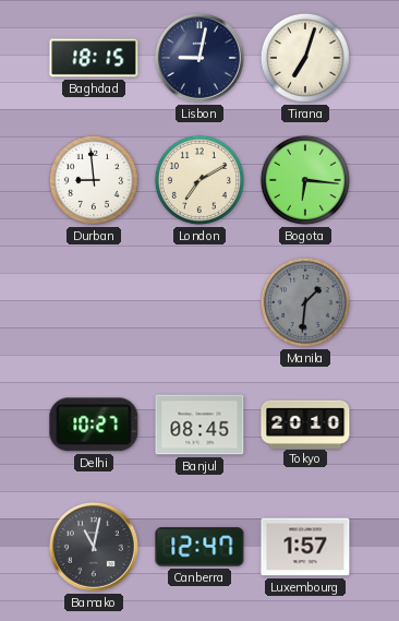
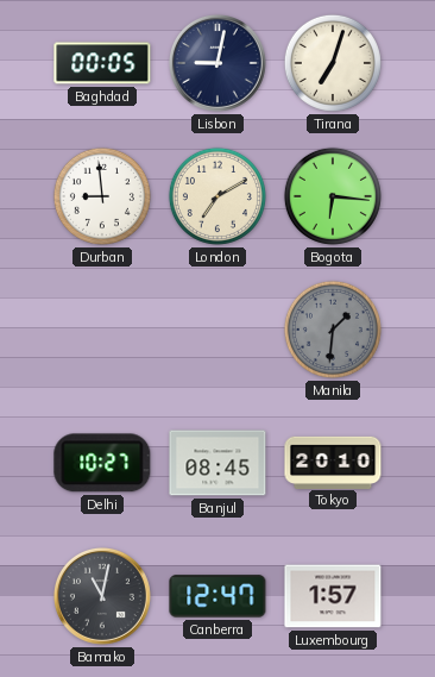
Baghdad: 18:15 -> 00:05 (102, 63)
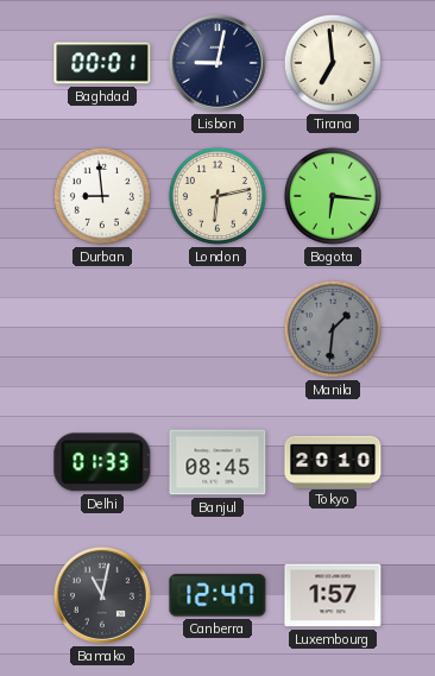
Baghdad: 00:05 -> 00:01 (102, 63)
Tirana: 7:03 -> 6:59 (333, 63)
London: 7:10 -> 6:13 (218, 196)
Delhi: 10:27 -> 01:33 (102, 462)
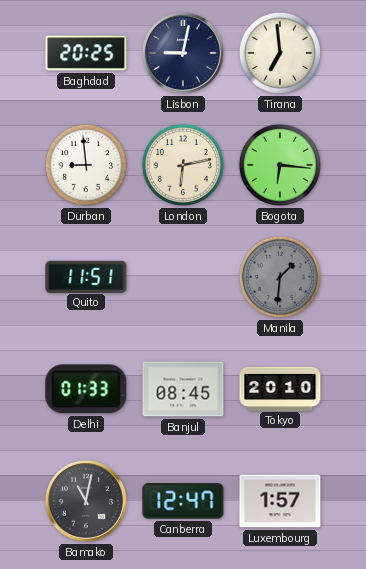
Baghdad: 00:01 -> 20:25 (86, 53)
Quito: none -> 11:51 (86, 276)
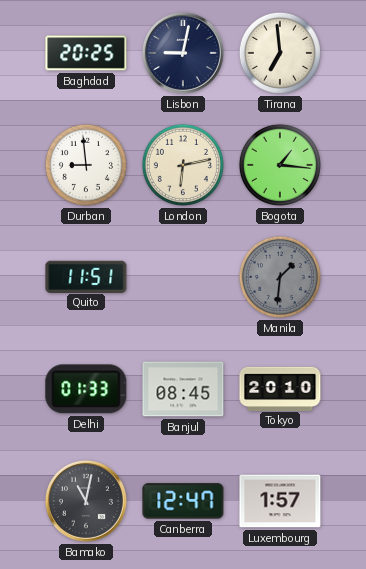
Bogota: 6:16 -> 1:16 (280, 165)
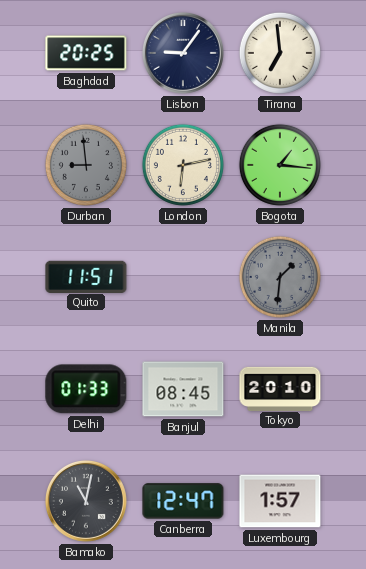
Lisbon: 9:02 -> 9:06 (183, 53)
Durban dial: white -> grey (86, 165)
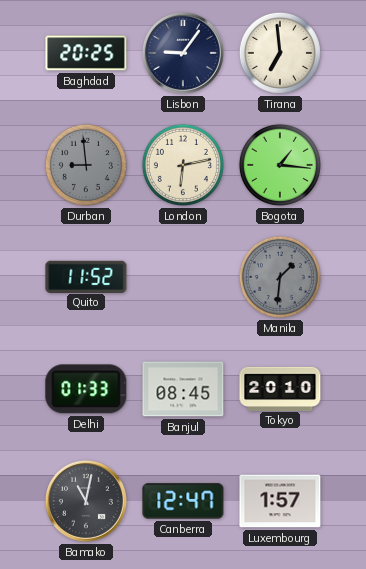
Quito: 11:51 -> 11:52 (86, 276)
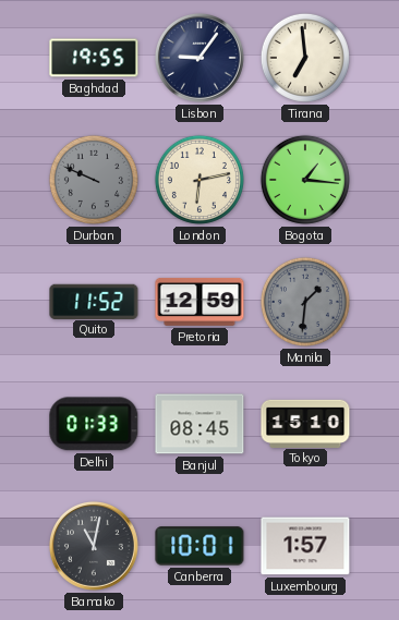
Baghdad: 20:25 -> 19:55 (94, 58)
Durban: 8:59 -> 9:49 (94, 180)
Pretoria: none -> 12:59 (199, 302)
Tokyo: 20:10 -> 15:10 (305, 423)
Canberra: 12:47 -> 10:01 (199, 546)
